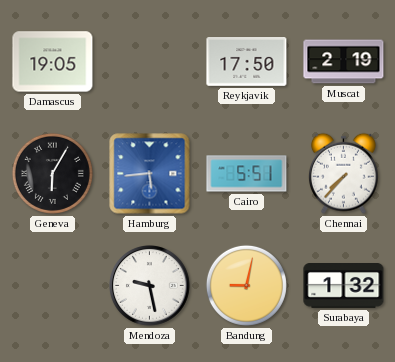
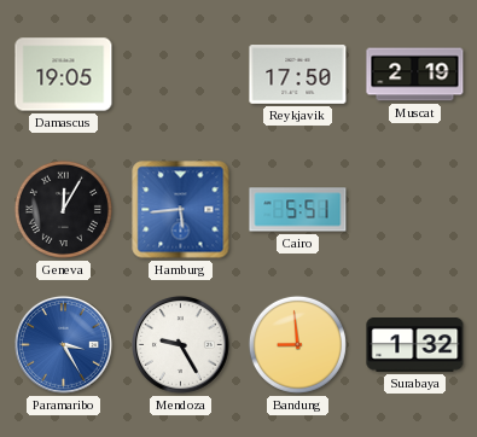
Geneva: 6:05 -> 12:05 (63, 209)
Chennai: 7:37 -> none (343, 173)
Paramaribo: none -> 3:25 (64, 345)
Mendoza: 9:28 -> 9:25 (181, 345)
Bandung: 9:02 -> 8:59 (297, 344)
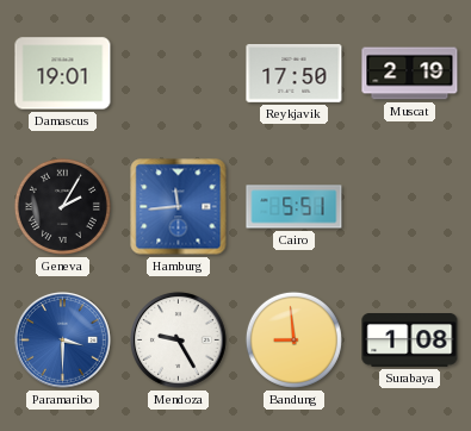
Damascus: 19:05 -> 19:01 (63, 74)
Geneva: 12:05 -> 2:05 (62, 206)
Hamburg: 5:44 -> 11:44 (179, 207)
Paramaribo: 3:25 -> 3:30 (63, 341)
Surabaya: 1:32 -> 1:08 (410, 341)
